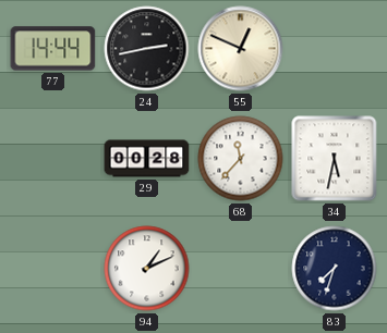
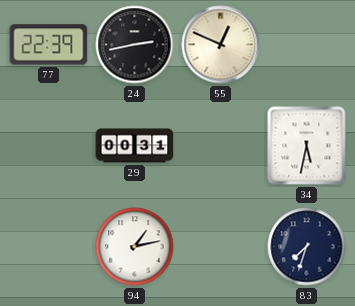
77: 14:44 -> 22:39 (49, 45)
29: 00:28 -> 00:31 (135, 146)
68: 11:37 -> none (241, 159)
94: 1:11 -> 1:13 (135, 247)
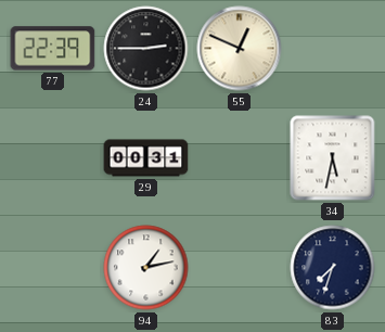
24: 2:43 -> 2:45 (146, 49)
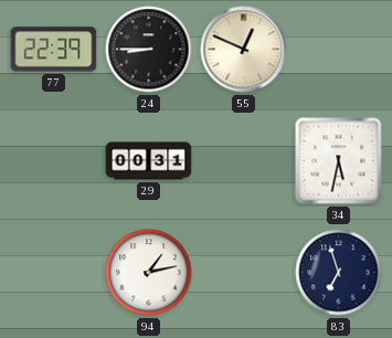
24: 2:45 -> 8:45 (149, 50)
83: 7:33 -> 6:57 (339, 273)
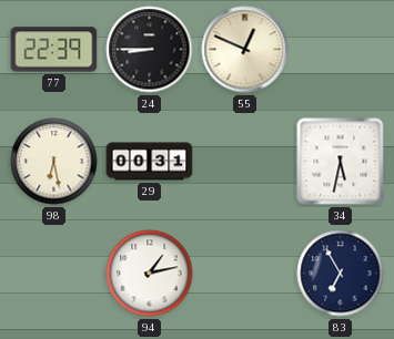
98: none -> 6:28 (54, 162)
83: 6:57 -> 6:55 (341, 274)
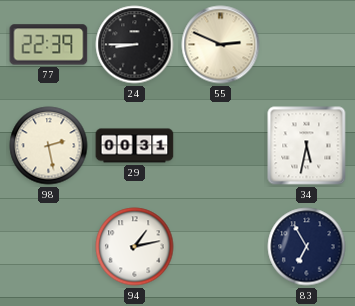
55: 12:49 -> 2:49 (221, 45)
98: 6:28 -> 2:28 (49, 146)
